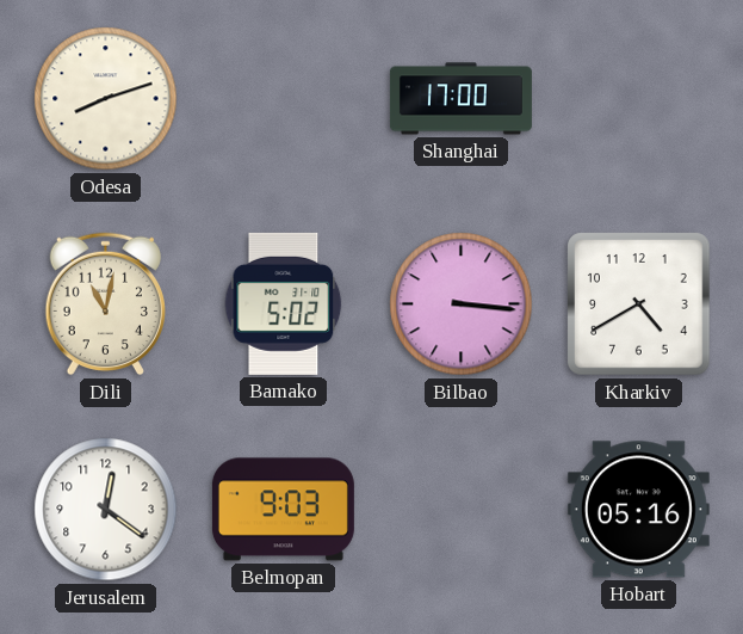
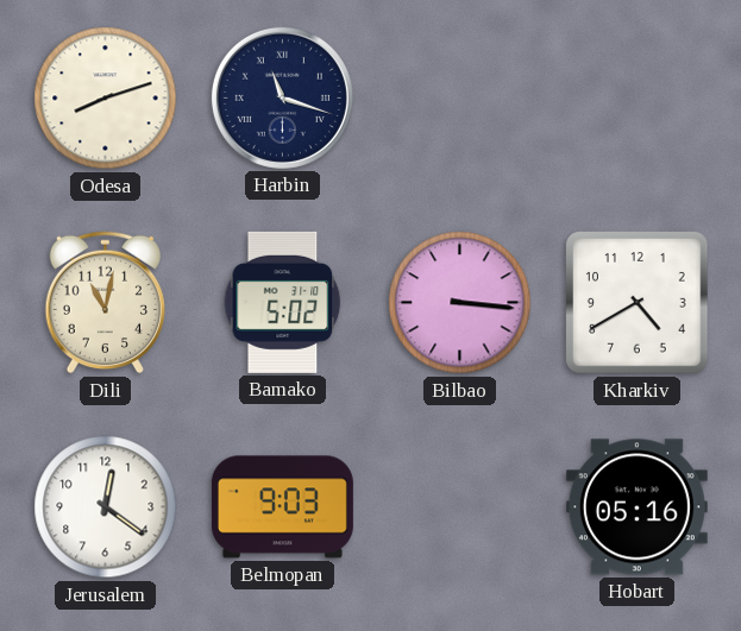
Harbin: none -> 11:18 (282, 97)
Shanghai: 17:00 -> none (460, 99)
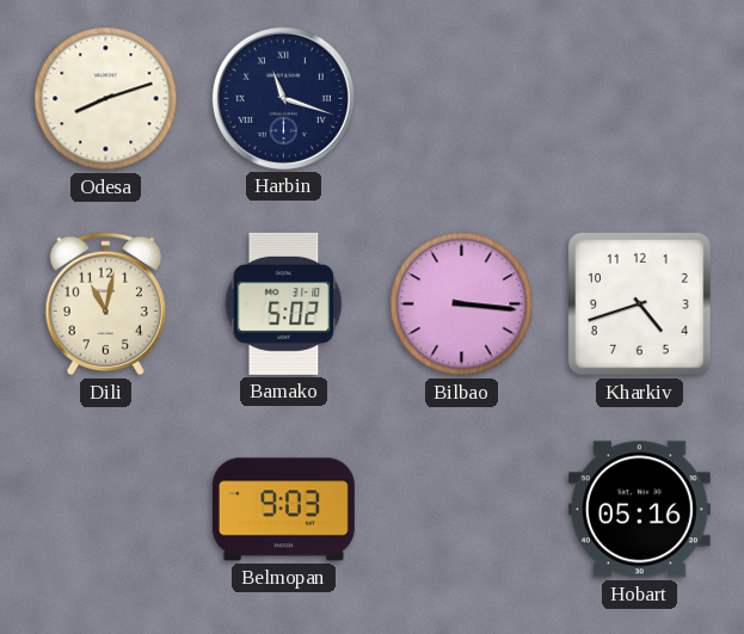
Kharkiv: 4:40 -> 4:42 (640, 304)
Jerusalem: 12:21 -> none (106, 507)
